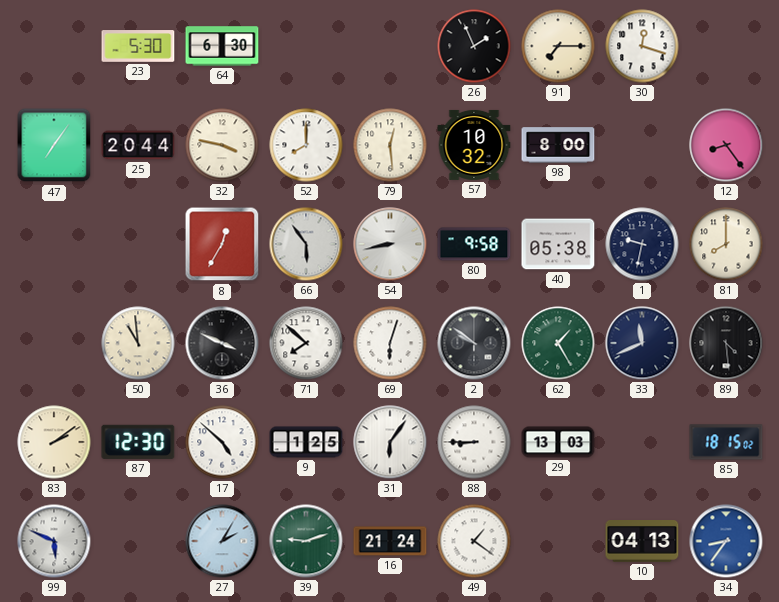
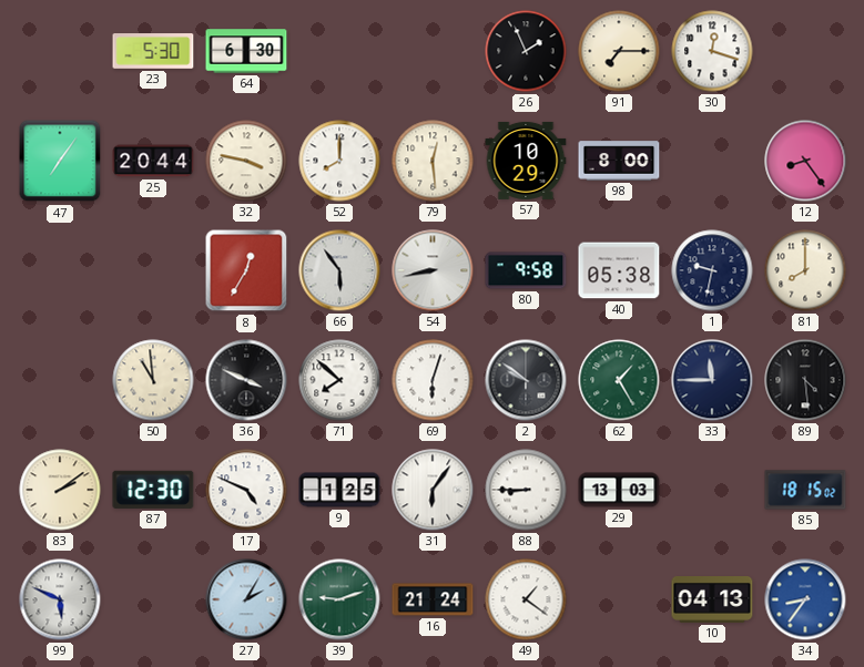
57: 10:32 -> 10:29 (526, 161)
33: 11:41 -> 11:45 (712, 380)
17: 4:52 -> 4:49 (246, 490)
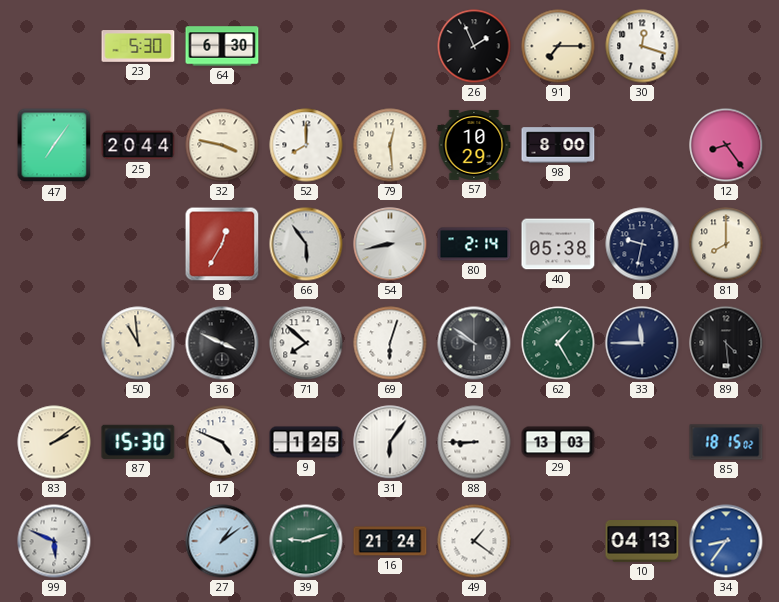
80: 9:58 -> 2:14 (474, 244)
87: 12:30 -> 15:30 (138, 442)
27: 2:05 -> 1:09 (222, 541)
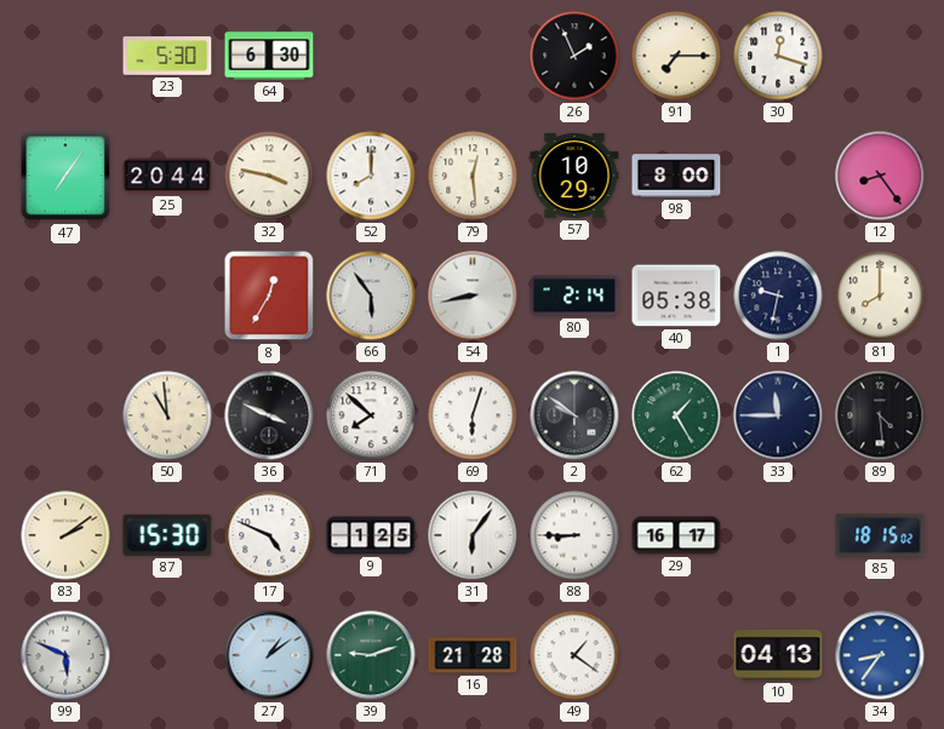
29: 13:03 -> 16:17 (676, 535)
16: 21:24 -> 21:28 (473, 655)
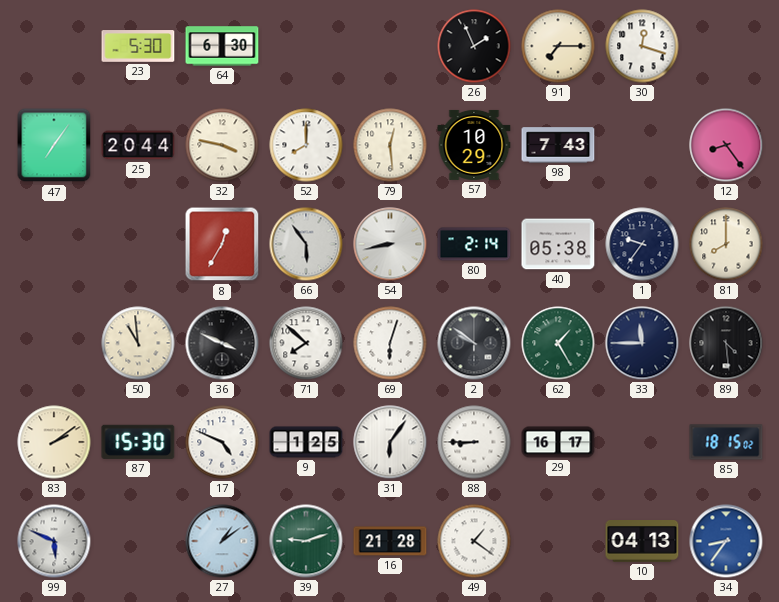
98: 8:00 -> 7:43 (558, 145)
1: 9:32 -> 9:36 (642, 244)
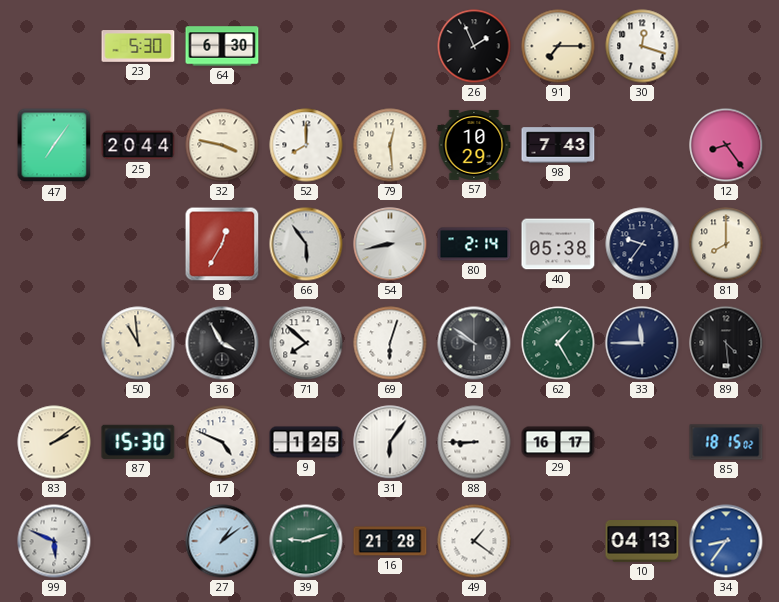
36: 3:49 -> 3:55 (222, 343)
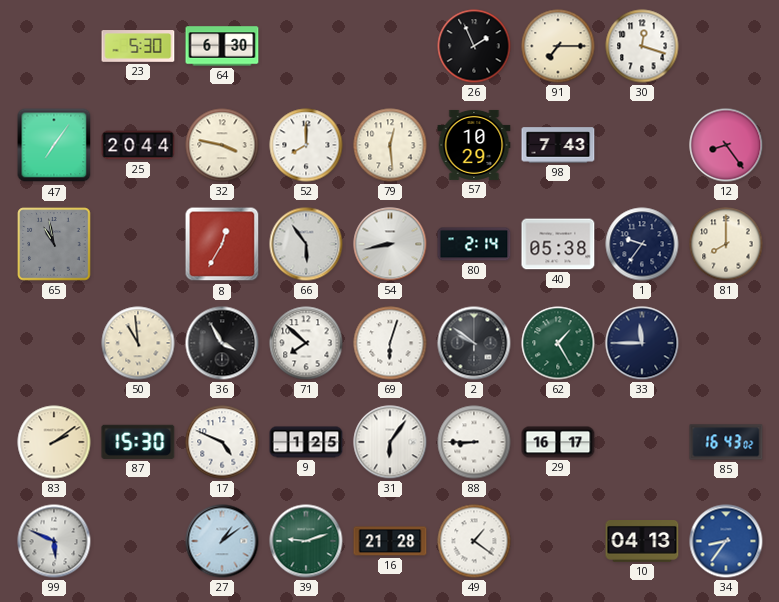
65: none -> 10:58 (54, 244)
89: 4:29 -> none (726, 343)
85: 18:15 -> 16:43 (726, 442)
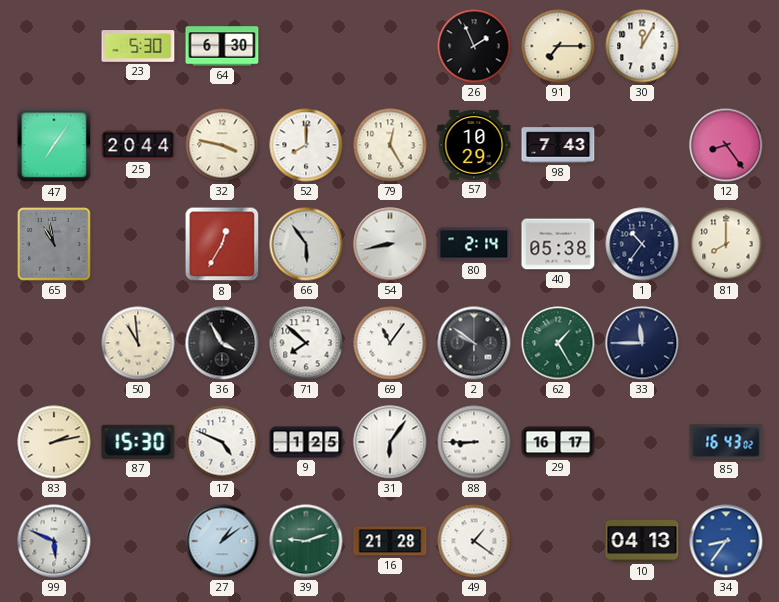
30: 12:18 -> 12:05 (642, 46)
79: 12:29 -> 12:25 (390, 145)
1: 9:36 -> 10:36 (642, 244)
69: 6:03 -> 11:06 (390, 343)
83: 2:09 -> 2:13 (54, 442)
